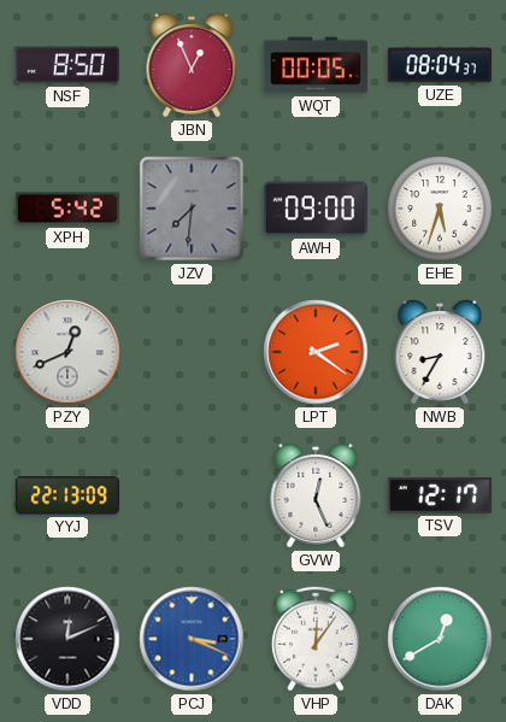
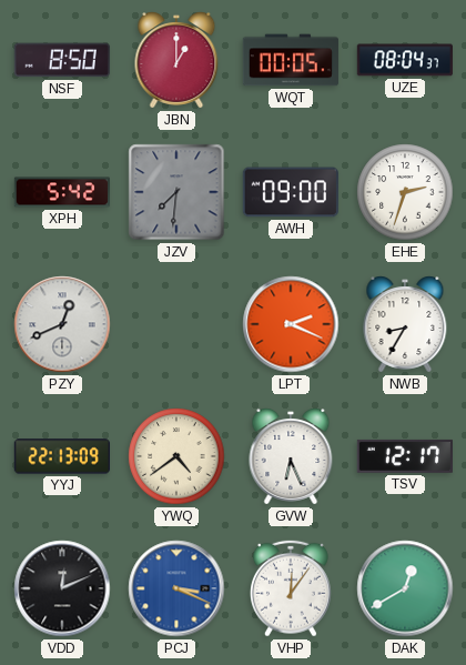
JBN: 12:56 -> 1:00 (176, 60)
EHE: 5:33 -> 2:33 (405, 192)
LPT: 2:21 -> 2:19 (291, 324)
YWQ: none -> 4:39 (176, 456)
GVW: 12:26 -> 6:26 (291, 456)
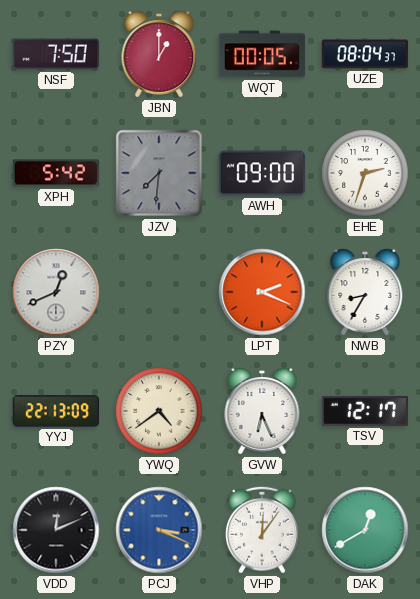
NSF: 8:50 -> 7:50 (56, 54)
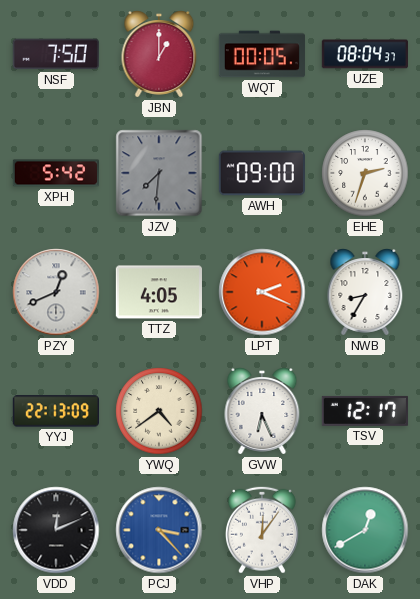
TTZ: none -> 4:05 (159, 292)
PCJ: 3:19 -> 3:23 (159, 530)
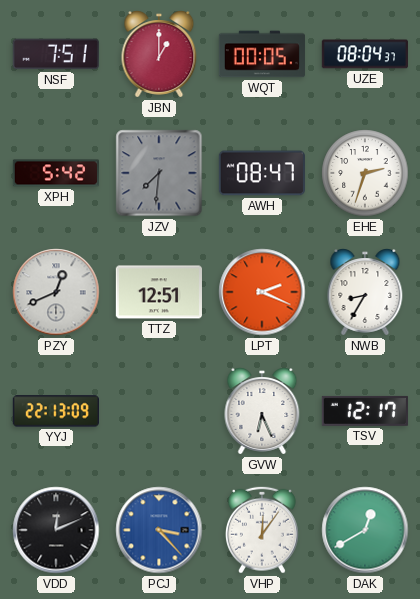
NSF: 7:50 -> 7:51 (56, 54)
AWH: 09:00 -> 08:47 (262, 173)
TTZ: 4:05 -> 12:51 (159, 292)
YWQ: 4:39 -> none (159, 411)
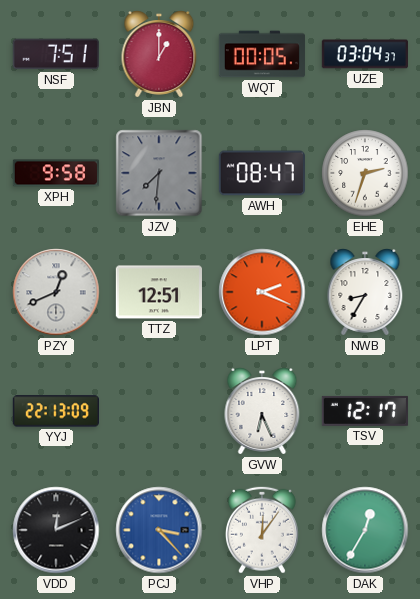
UZE: 08:04 -> 03:04 (364, 54)
XPH: 5:42 -> 9:58 (55, 173)
DAK: 12:40 -> 12:35 (365, 530)
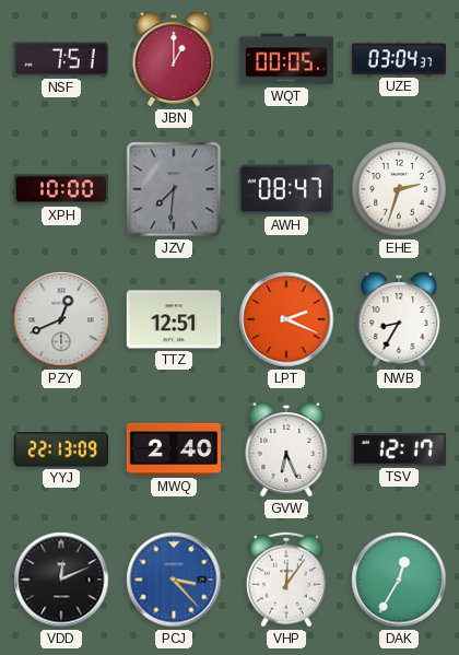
XPH: 9:58 -> 10:00 (60, 189)
MWQ: none -> 2:40 (173, 449)
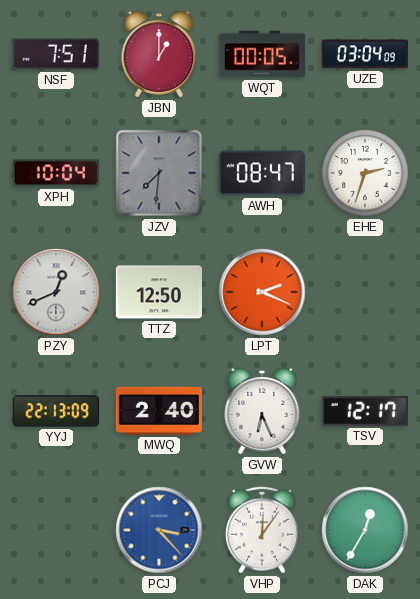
UZE: 03:04:37 -> 03:04:09 (364, 54)
XPH: 10:00 -> 10:04 (55, 173)
TTZ: 12:51 -> 12:50 (159, 292)
NWB: 8:35 -> none (399, 319)
VDD: 12:11 -> none (61, 580)
